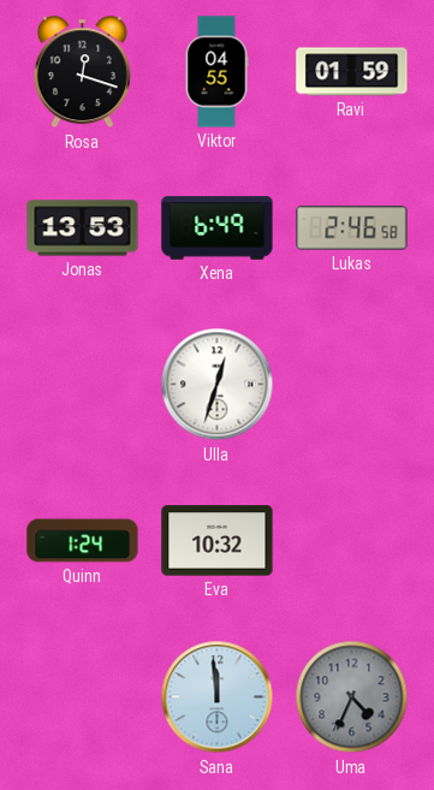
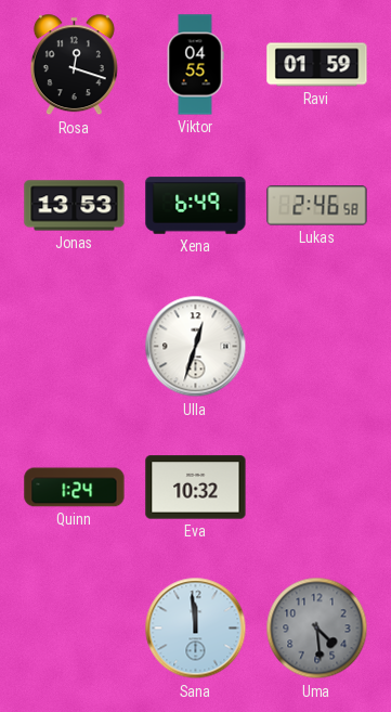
Uma: 4:34 -> 4:29 (317, 629)
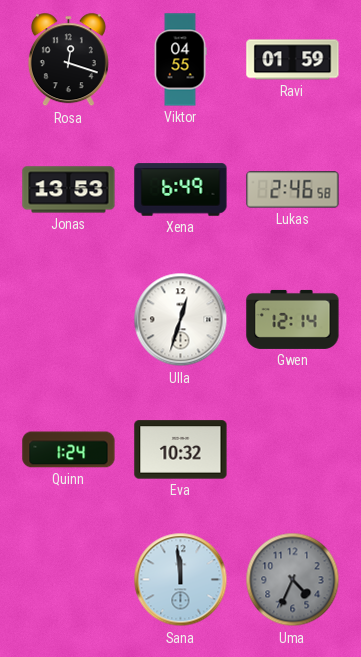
Gwen: none -> 12:14 (293, 319)
Uma: 4:29 -> 4:34 (293, 580)
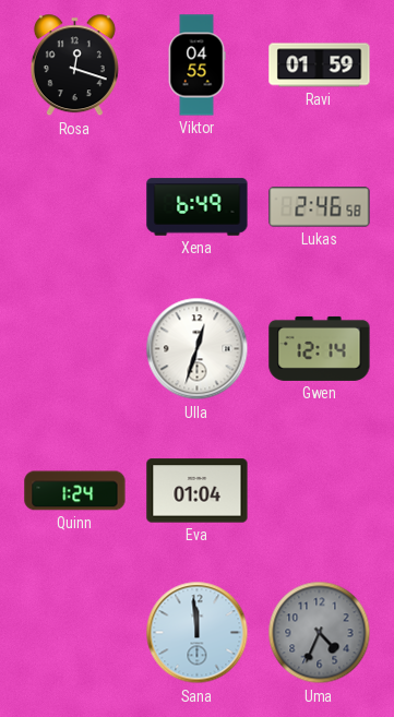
Jonas: 13:53 -> none (69, 190)
Eva: 10:32 -> 01:04 (198, 491)
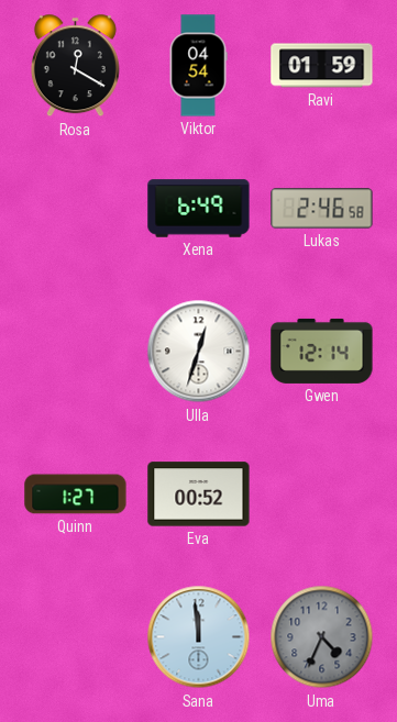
Rosa: 12:18 -> 12:20 (75, 66)
Viktor: 04:55 -> 04:54 (198, 66)
Quinn: 1:24 -> 1:27 (76, 495)
Eva: 01:04 -> 00:52 (199, 495)
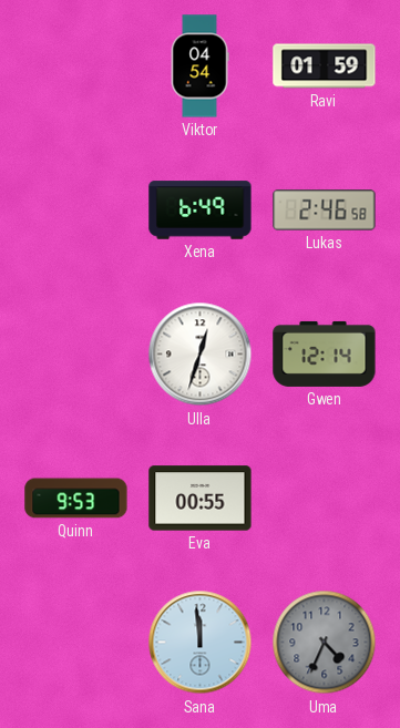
Rosa: 12:20 -> none (75, 66)
Quinn: 1:27 -> 9:53 (76, 499)
Eva: 00:52 -> 00:55 (201, 499)
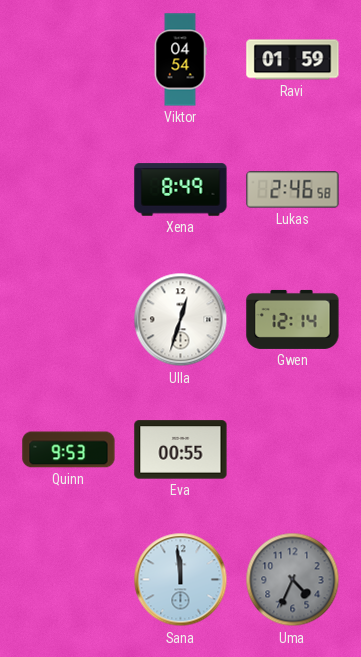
Xena: 6:49 -> 8:49 (181, 190)
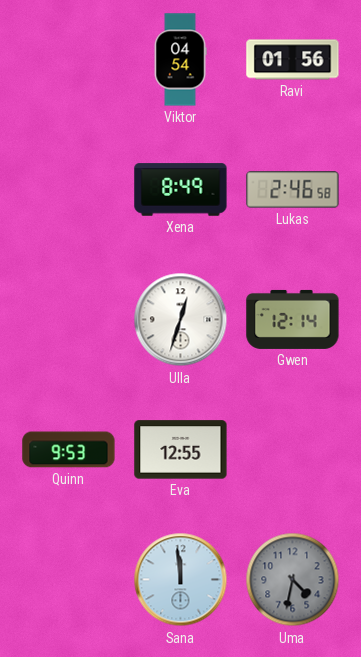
Ravi: 01:59 -> 01:56 (293, 60)
Eva: 00:55 -> 12:55 (181, 450)
Uma: 4:34 -> 4:32 (293, 580)
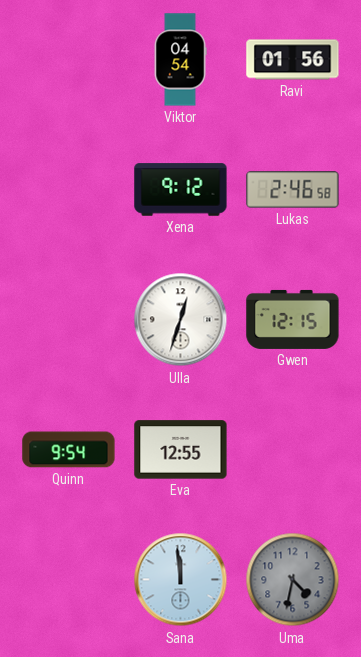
Xena: 8:49 -> 9:12 (181, 190)
Gwen: 12:14 -> 12:15 (293, 319)
Quinn: 9:53 -> 9:54 (69, 450)
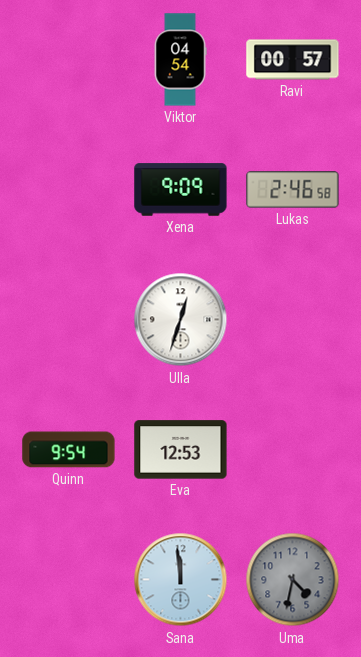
Ravi: 01:56 -> 00:57 (293, 60)
Xena: 9:12 -> 9:09 (181, 190)
Gwen: 12:15 -> none (293, 319)
Eva: 12:55 -> 12:53 (181, 450)
